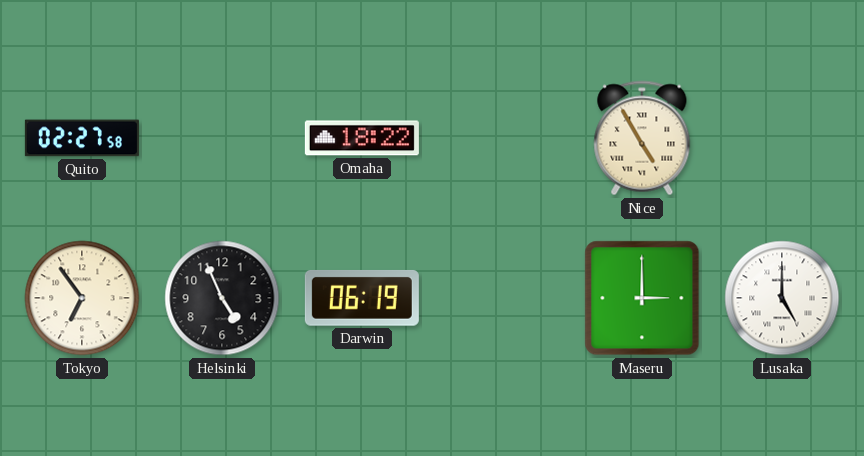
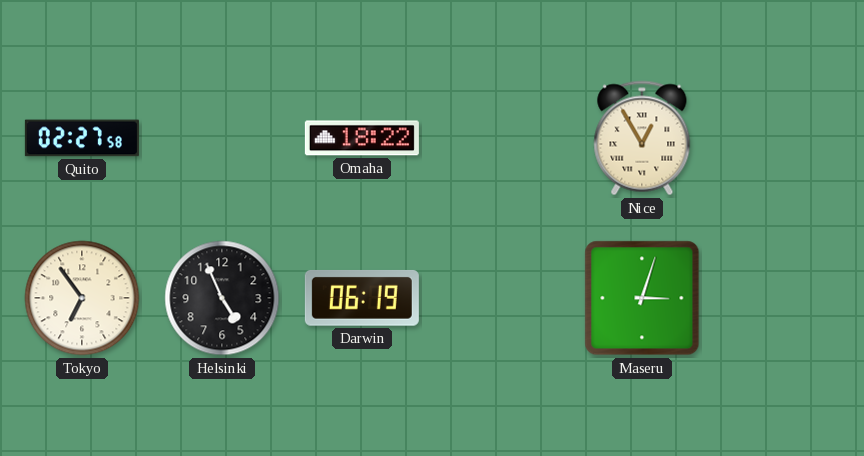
Nice: 4:55 -> 12:55 (642, 138)
Maseru: 3:00 -> 3:03 (642, 298)
Lusaka: 5:00 -> none (782, 298)
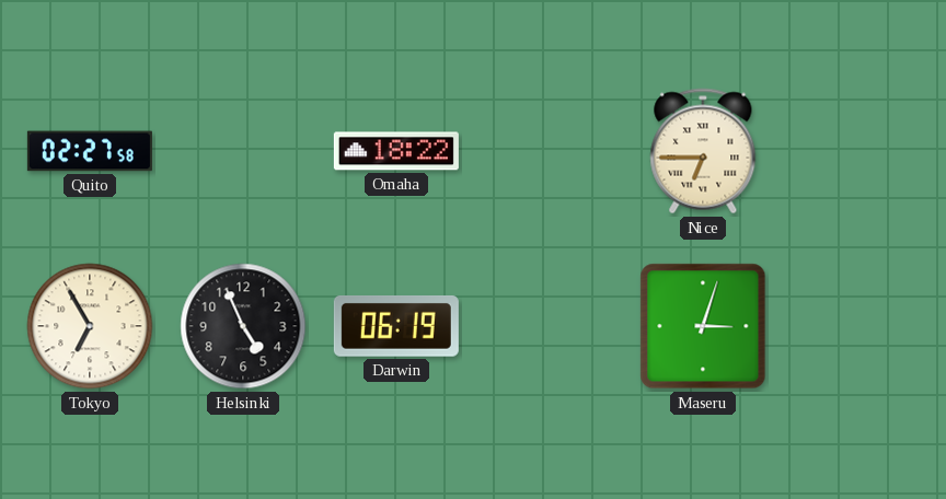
Nice: 12:55 -> 6:45 (703, 151)
Tokyo: 6:54 -> 6:55 (90, 326)
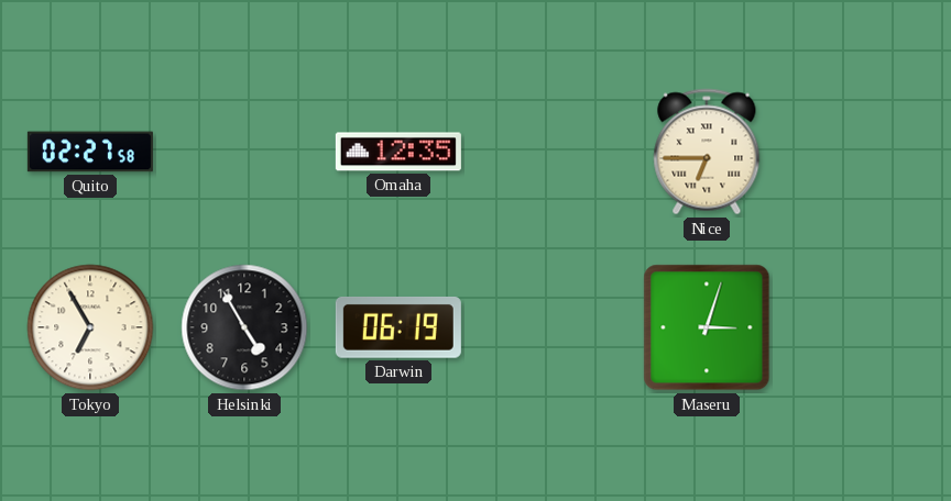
Omaha: 18:22 -> 12:35 (398, 152)
Helsinki: 4:56 -> 4:55 (244, 327)
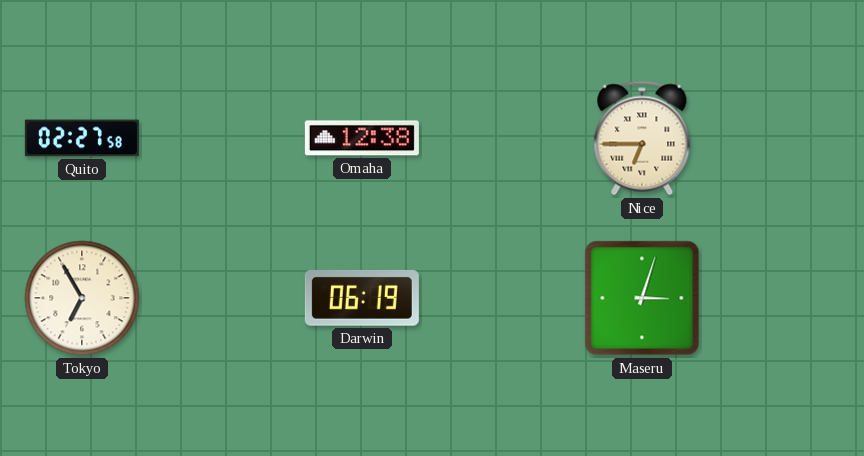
Omaha: 12:35 -> 12:38 (362, 138)
Helsinki: 4:55 -> none (244, 327)
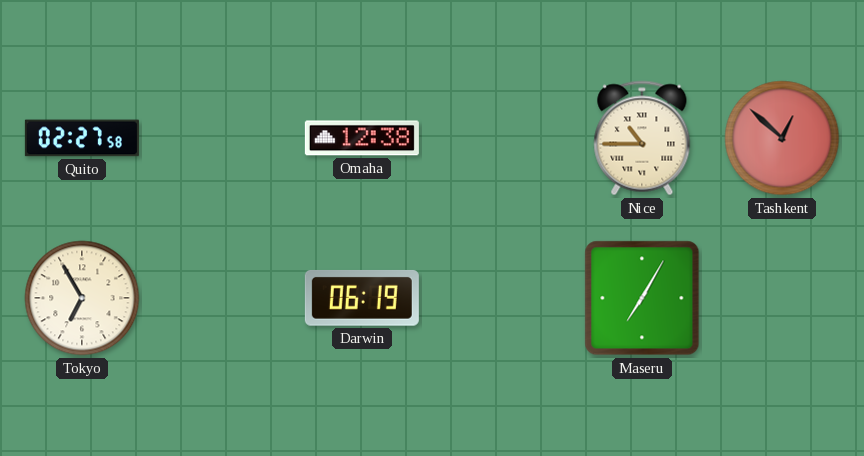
Nice: 6:45 -> 10:45 (642, 138)
Tashkent: none -> 12:52 (782, 138)
Maseru: 3:03 -> 7:05 (642, 298)
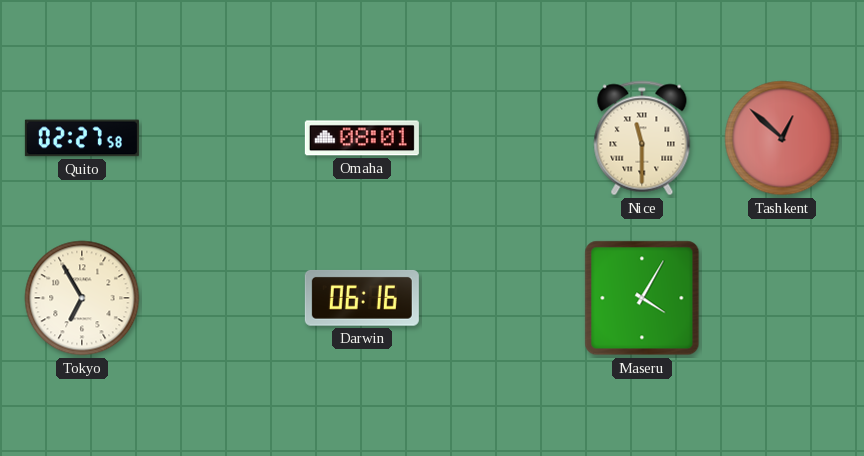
Omaha: 12:38 -> 08:01 (362, 138)
Nice: 10:45 -> 11:30 (642, 138)
Darwin: 06:19 -> 06:16 (362, 298)
Maseru: 7:05 -> 4:05 (642, 298)
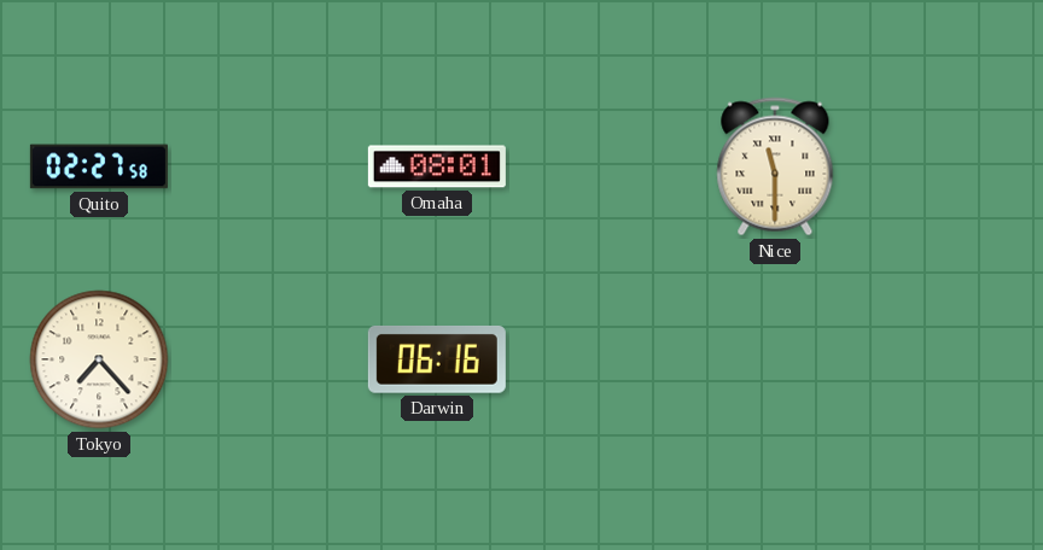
Tashkent: 12:52 -> none (782, 138)
Tokyo: 6:55 -> 7:23 (99, 359)
Maseru: 4:05 -> none (642, 298)
